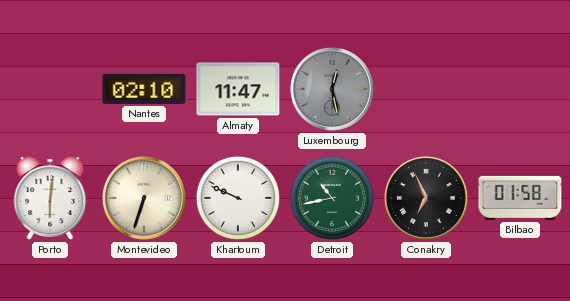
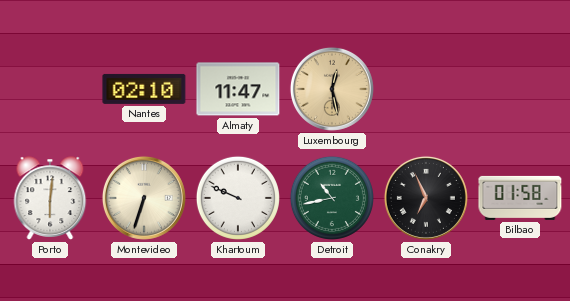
Luxembourg dial: grey -> champagne (332, 89)
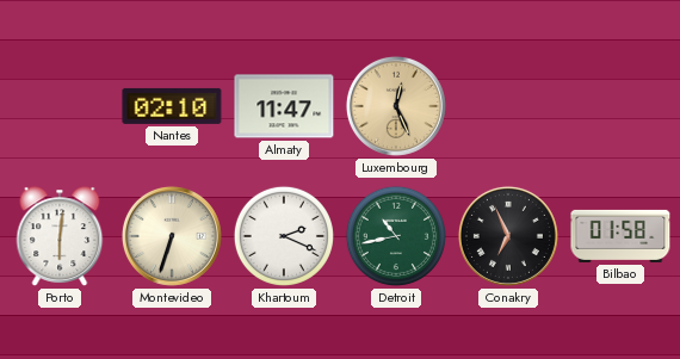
Luxembourg: 12:28 -> 12:26 (396, 106)
Khartoum: 9:49 -> 2:19 (284, 236)
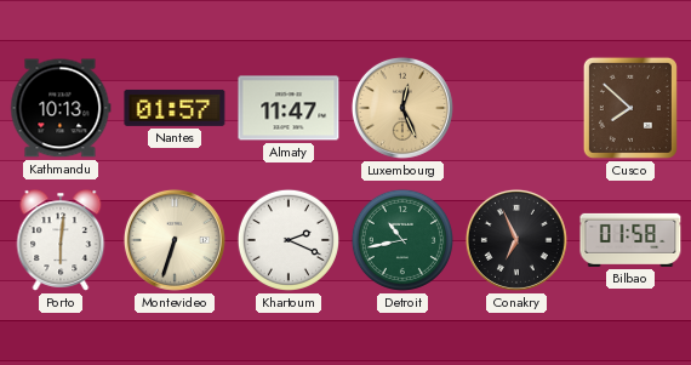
Kathmandu: none -> 10:13 (61, 108)
Nantes: 02:10 -> 01:57 (175, 108)
Cusco: none -> 7:52 (630, 108)
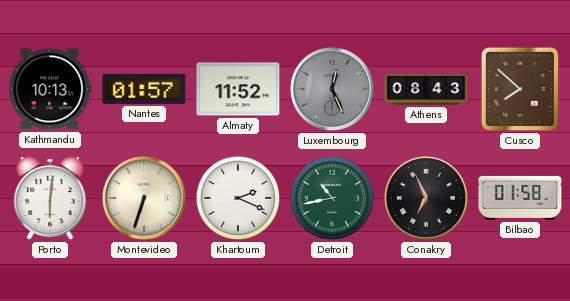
Almaty: 11:47 -> 11:52 (238, 89)
Luxembourg dial: champagne -> grey (332, 89)
Athens: none -> 08:43 (426, 89)
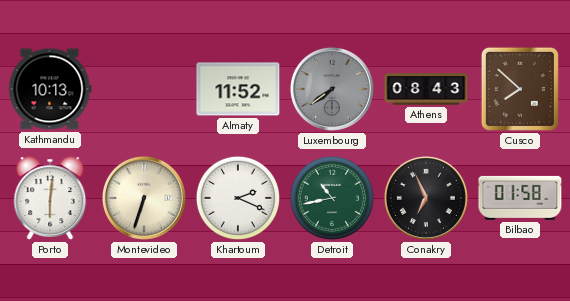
Nantes: 01:57 -> none (144, 89)
Luxembourg: 12:26 -> 7:39 (332, 89)
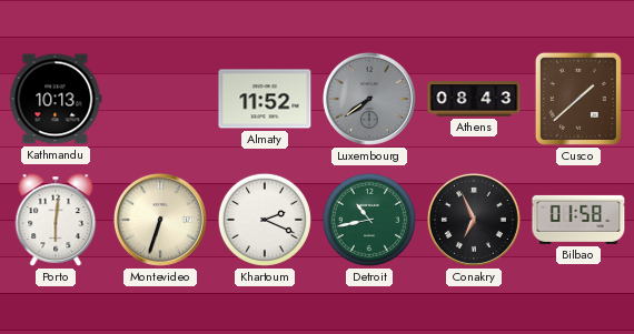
Cusco: 7:52 -> 1:38 (578, 99)
